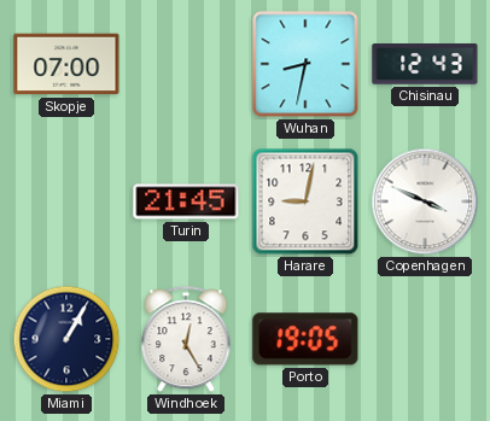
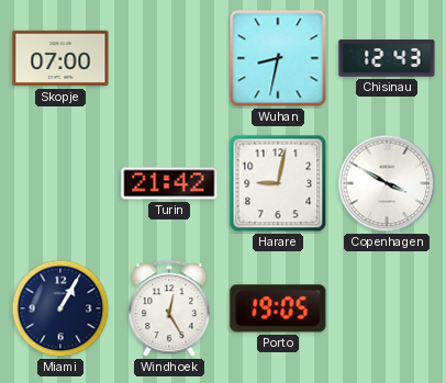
Turin: 21:45 -> 21:42 (169, 183)
Copenhagen: 3:49 -> 3:50 (387, 183)
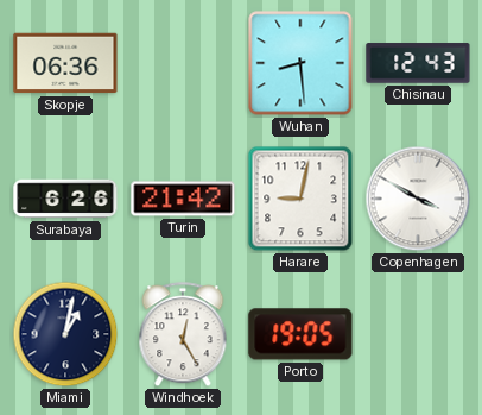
Skopje: 07:00 -> 06:36 (65, 63)
Wuhan: 8:32 -> 8:29 (300, 63)
Surabaya: none -> 6:26 (65, 199)
Miami: 1:05 -> 1:02 (65, 334)
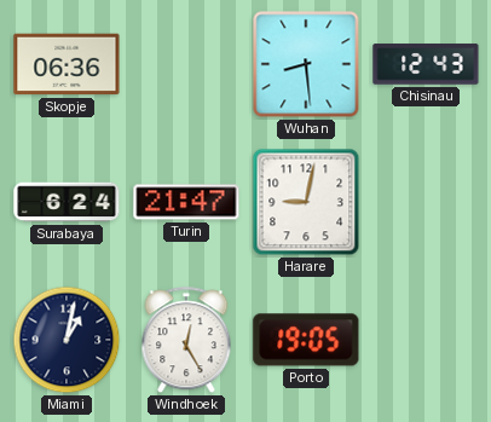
Surabaya: 6:26 -> 6:24 (67, 202)
Turin: 21:42 -> 21:47 (186, 202)
Copenhagen: 3:50 -> none (418, 199)
